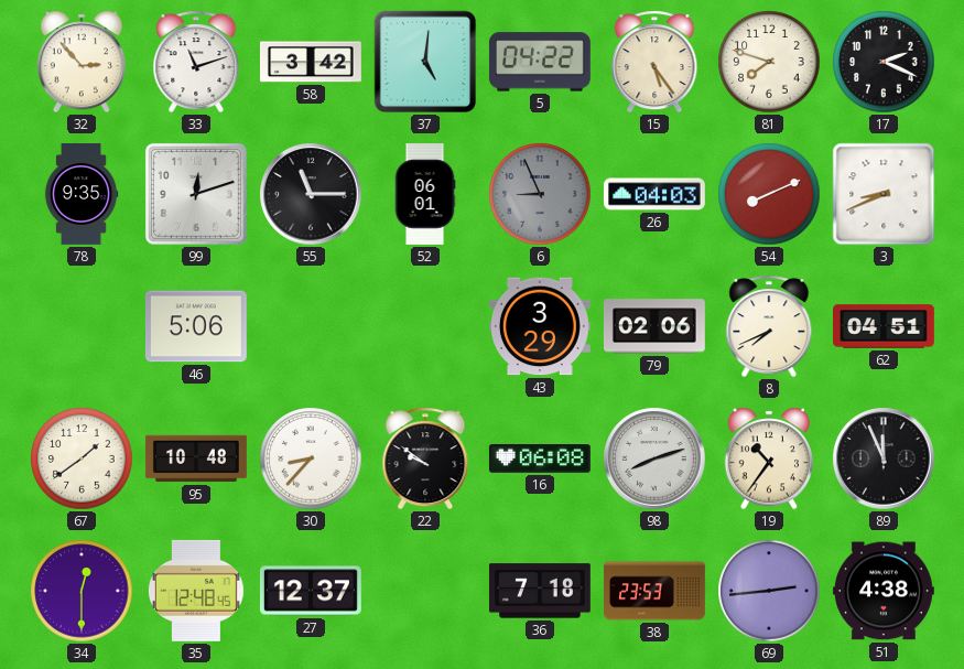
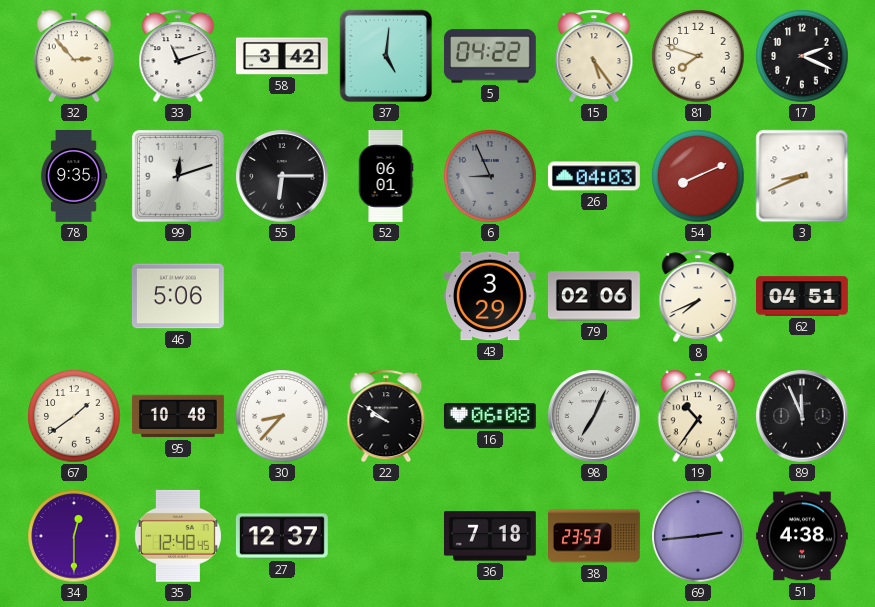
55: 11:15 -> 6:15 (282, 176)
98: 8:12 -> 7:04 (594, 416)
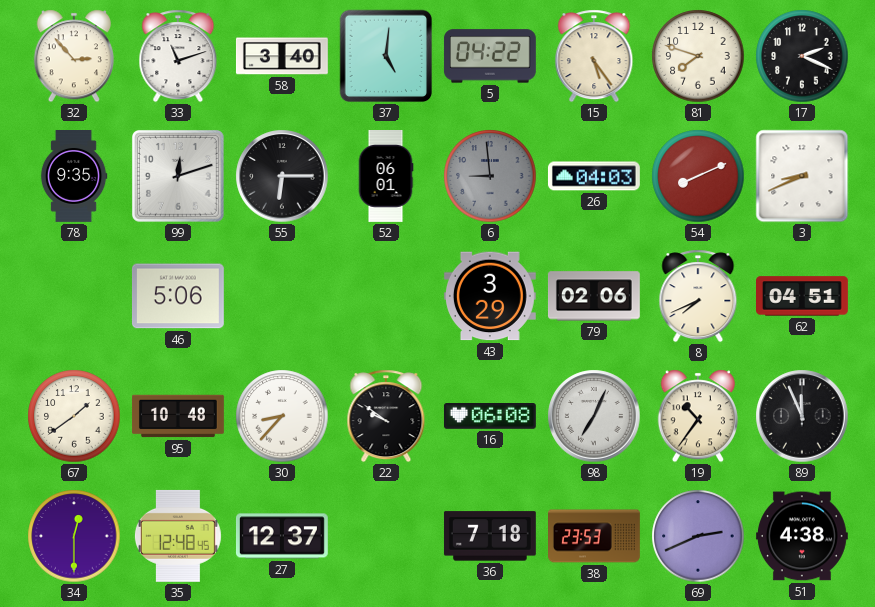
58: 3:42 -> 3:40 (282, 56)
6: 8:56 -> 8:59 (490, 176)
69: 2:44 -> 2:41 (698, 536)
